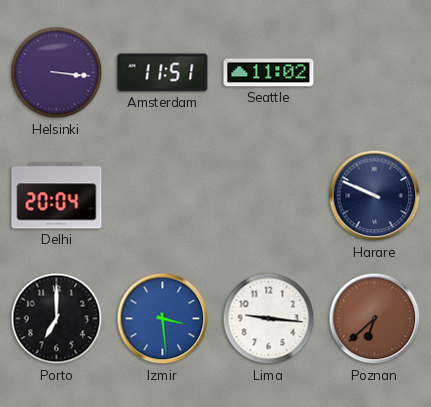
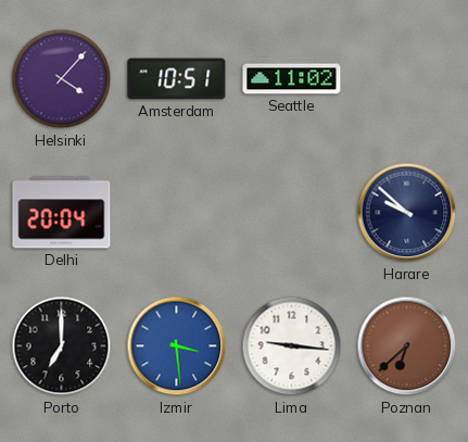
Helsinki: 3:16 -> 4:07 (62, 79)
Amsterdam: 11:51 -> 10:51 (177, 79)
Harare: 9:49 -> 9:52 (407, 213)
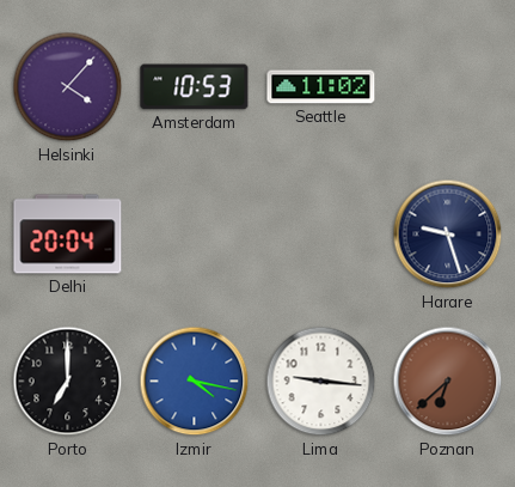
Amsterdam: 10:51 -> 10:53 (195, 87)
Harare: 9:52 -> 9:27 (448, 235)
Izmir: 3:29 -> 4:17 (195, 382)
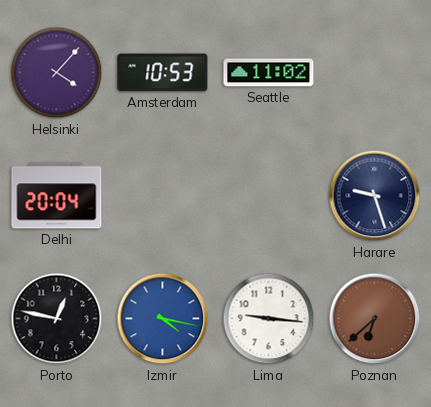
Porto: 7:00 -> 12:47 (57, 319)
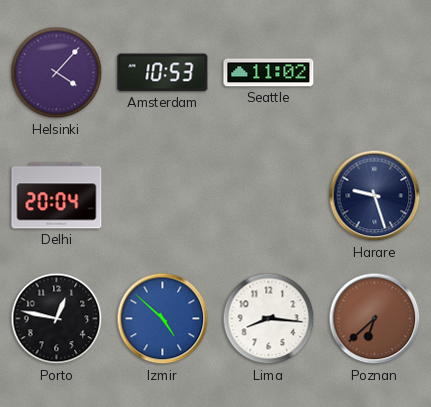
Izmir: 4:17 -> 4:52 (163, 319)
Lima: 9:16 -> 8:16 (269, 319)
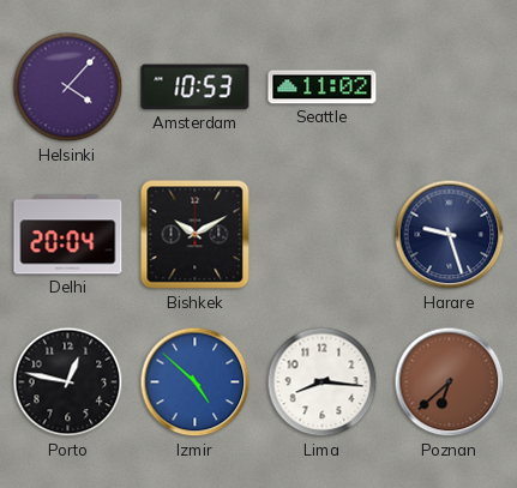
Bishkek: none -> 10:10 (196, 235)
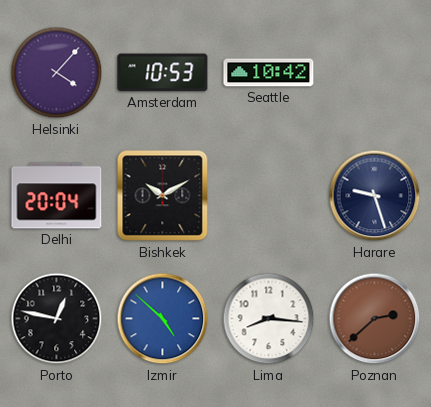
Seattle: 11:02 -> 10:42 (269, 73)
Poznan: 6:38 -> 2:38 (375, 319)
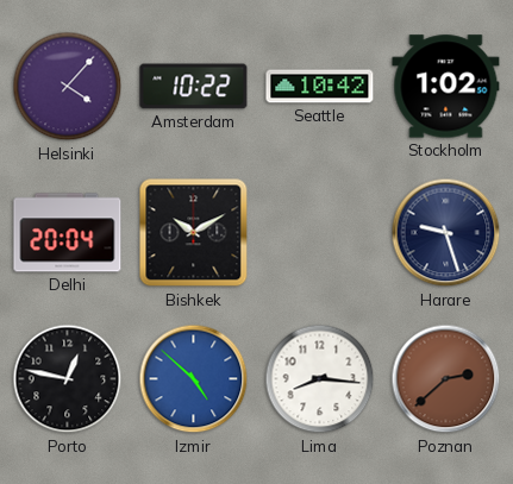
Amsterdam: 10:53 -> 10:22 (194, 87)
Stockholm: none -> 1:02 (446, 87)
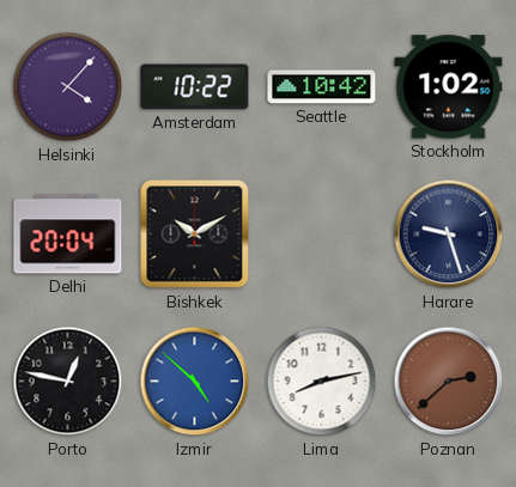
Lima: 8:16 -> 8:13 (322, 382)
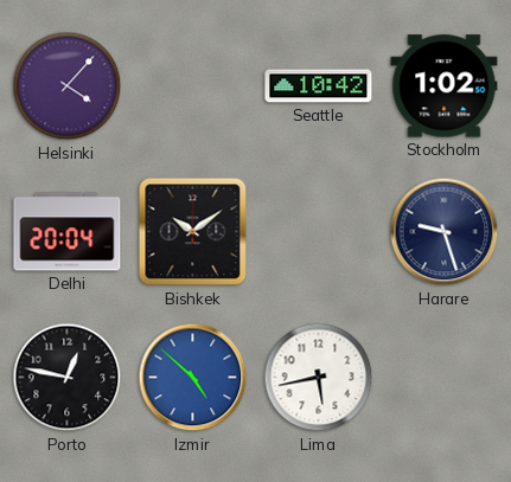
Amsterdam: 10:22 -> none (195, 87)
Bishkek: 10:10 -> 10:09 (193, 232)
Lima: 8:13 -> 5:43 (319, 378)
Poznan: 2:38 -> none (449, 382)
